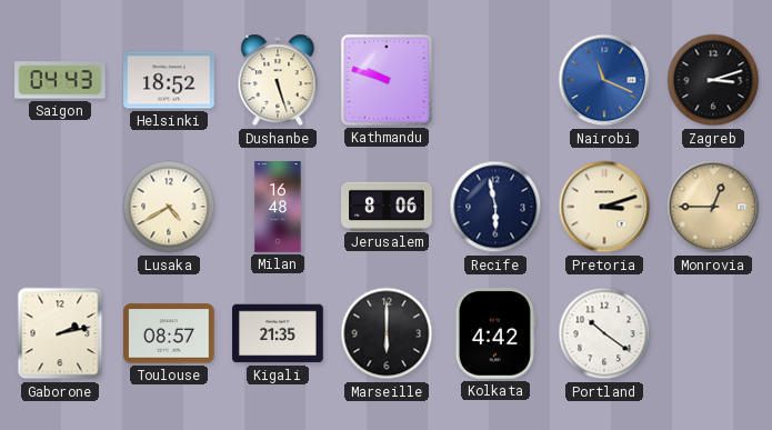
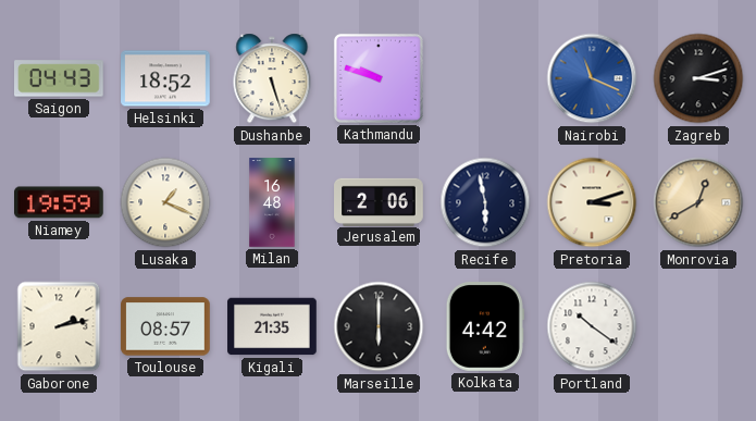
Niamey: none -> 19:59 (60, 202)
Lusaka: 4:40 -> 1:19 (165, 202)
Jerusalem: 8:06 -> 2:06 (379, 201)
Monrovia: 12:45 -> 12:40 (698, 202)
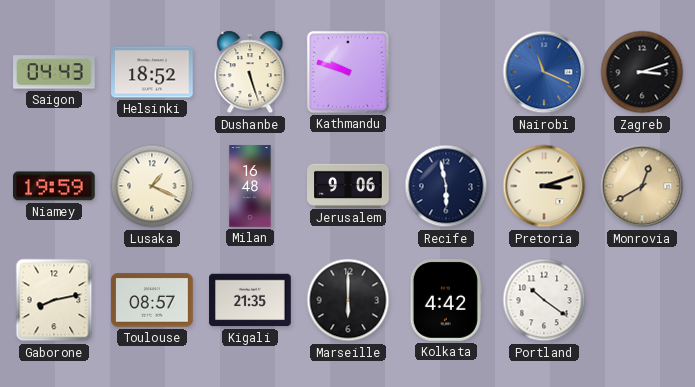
Jerusalem: 2:06 -> 9:06 (348, 185)
Gaborone: 2:13 -> 8:13 (54, 300)
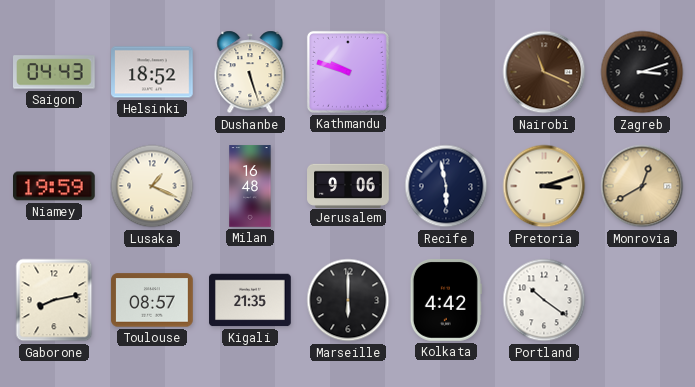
Nairobi dial: blue -> brown (544, 72)
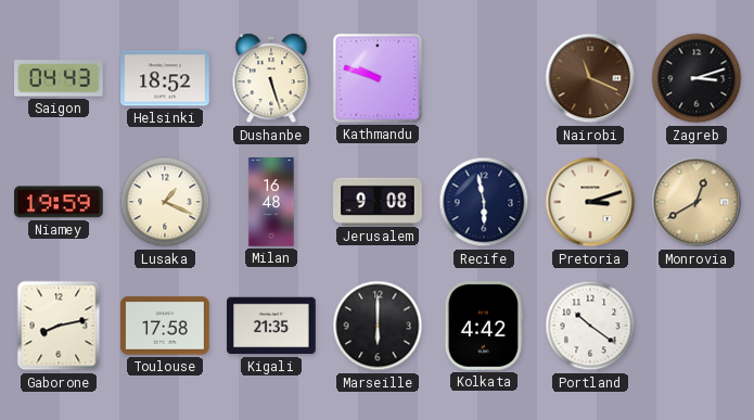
Jerusalem: 9:06 -> 9:08 (378, 201)
Toulouse: 08:57 -> 17:58 (165, 326)
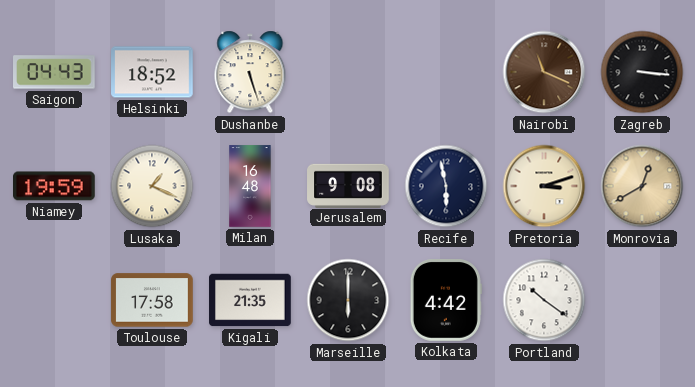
Kathmandu: 9:48 -> none (378, 78)
Zagreb: 3:12 -> 3:16 (642, 72)
Gaborone: 8:13 -> none (59, 326)
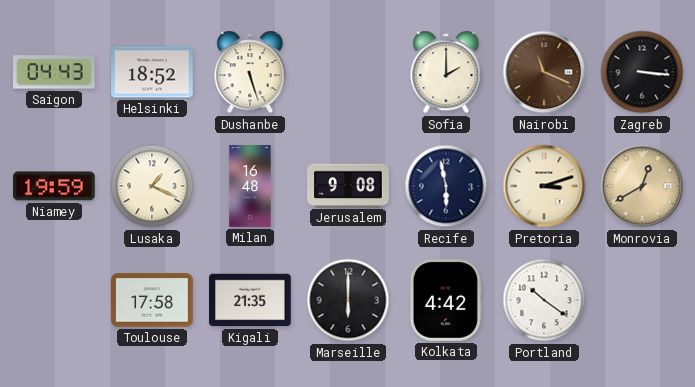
Sofia: none -> 2:00 (446, 72)
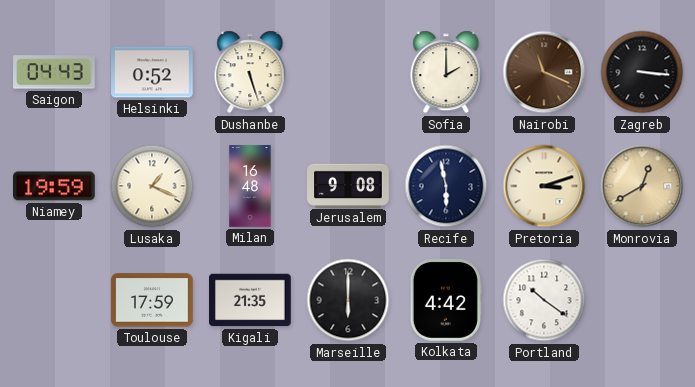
Helsinki: 18:52 -> 0:52 (152, 72)
Toulouse: 17:58 -> 17:59 (152, 300)
